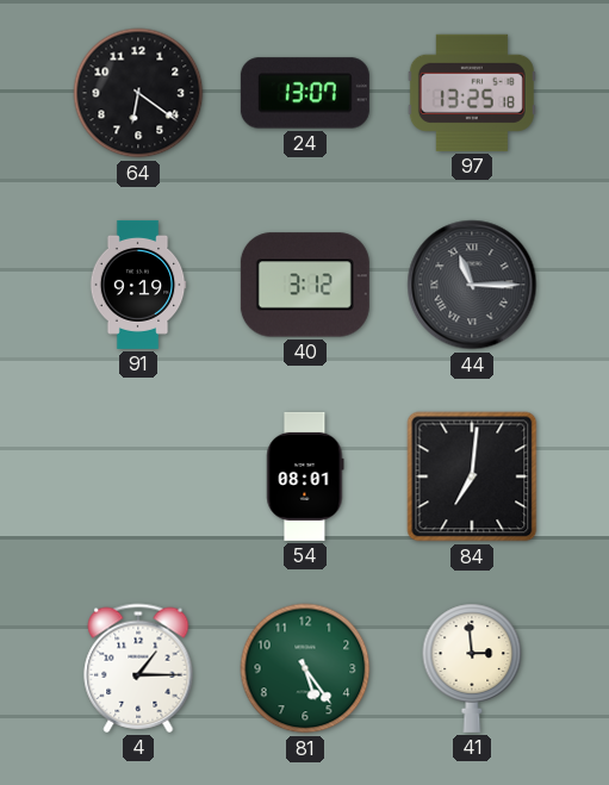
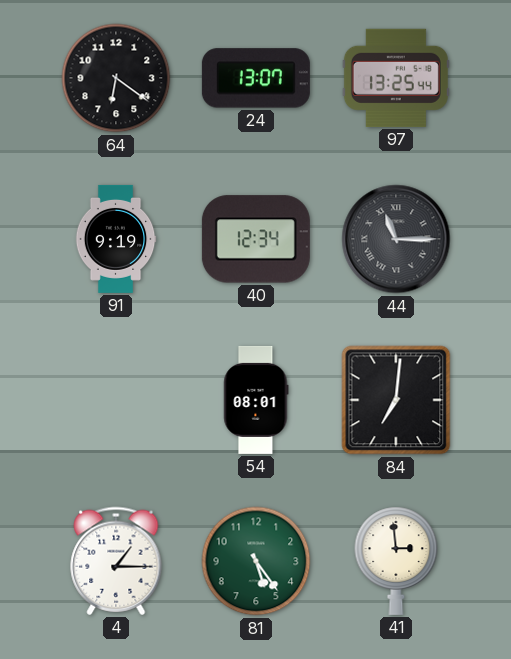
97: 13:25:18 -> 13:25:44 (396, 78)
40: 3:12 -> 12:34 (256, 239)
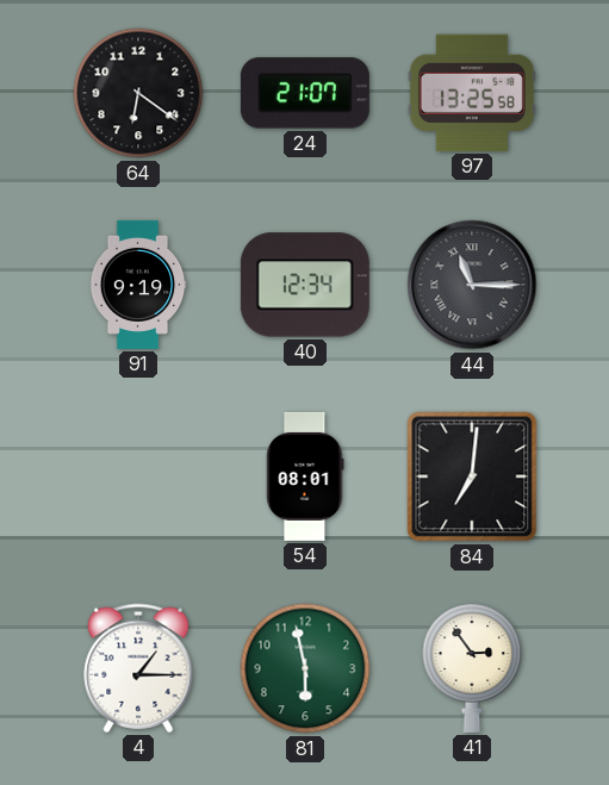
24: 13:07 -> 21:07 (305, 93)
97: 13:25:44 -> 13:25:58 (472, 93)
81: 5:24 -> 5:58 (305, 668)
41: 2:59 -> 2:54 (472, 668)
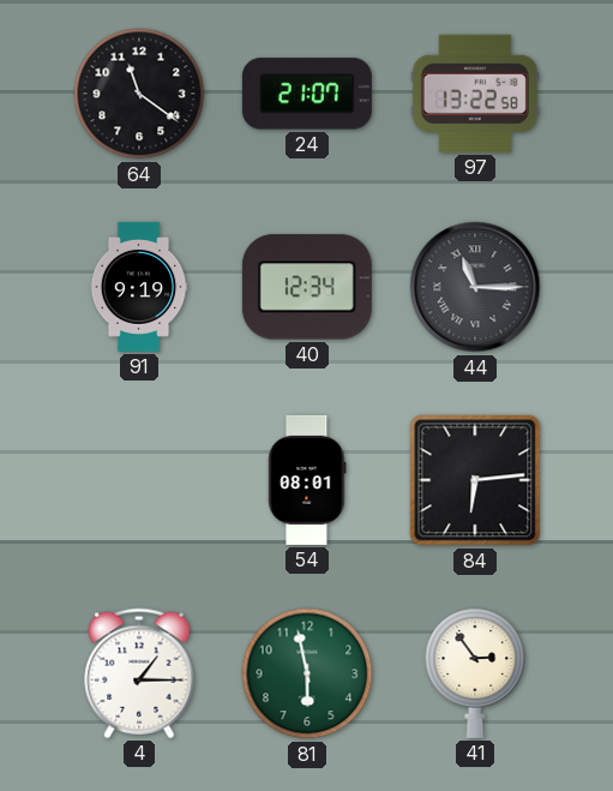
64: 6:21 -> 11:21 (139, 94)
97: 13:25 -> 13:22 (475, 94)
84: 7:01 -> 6:14 (475, 480)
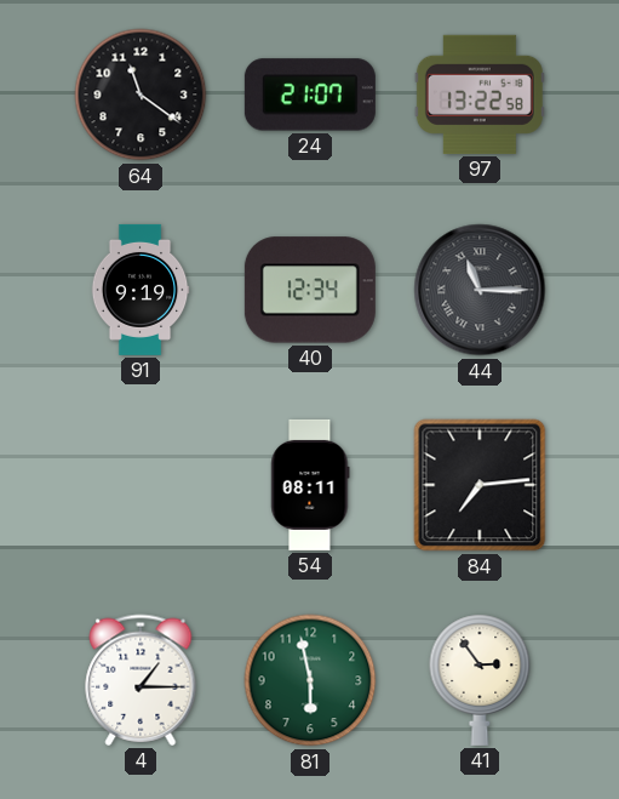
54: 08:01 -> 08:11 (310, 485)
84: 6:14 -> 7:14 (480, 485)
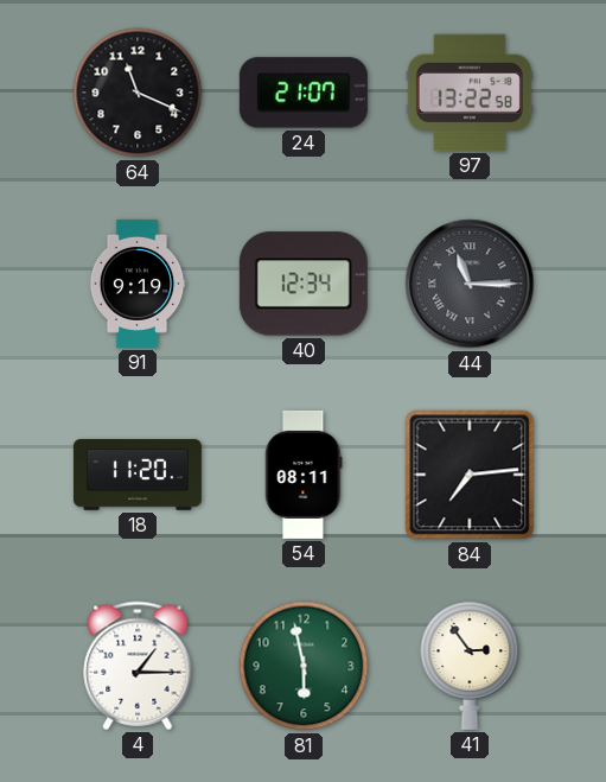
64: 11:21 -> 11:19 (138, 93)
18: none -> 11:20 (138, 475)
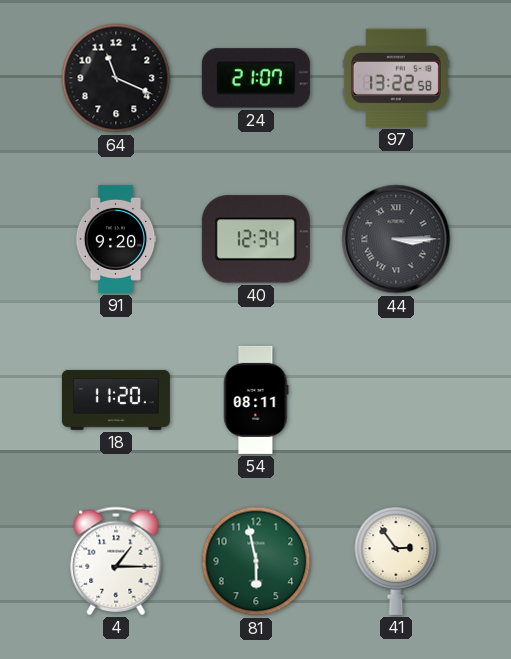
91: 9:19 -> 9:20 (116, 239)
44: 11:15 -> 3:15 (396, 239)
84: 7:14 -> none (470, 475)
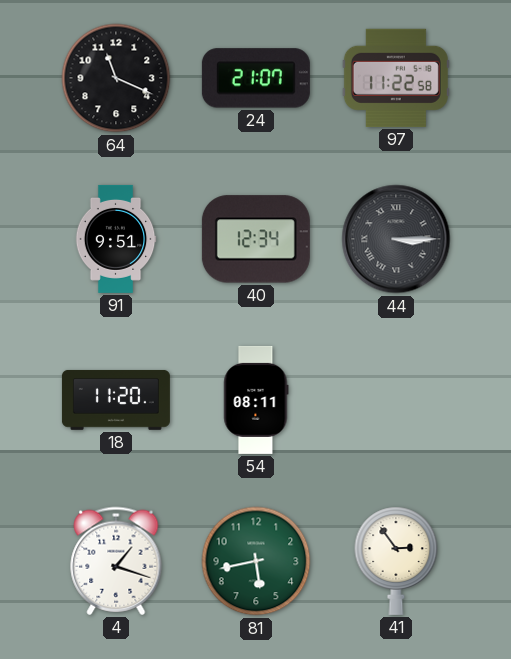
97: 13:22 -> 11:22 (396, 78)
91: 9:20 -> 9:51 (116, 239)
4: 1:15 -> 1:18 (116, 561)
81: 5:58 -> 5:43 (256, 561)
